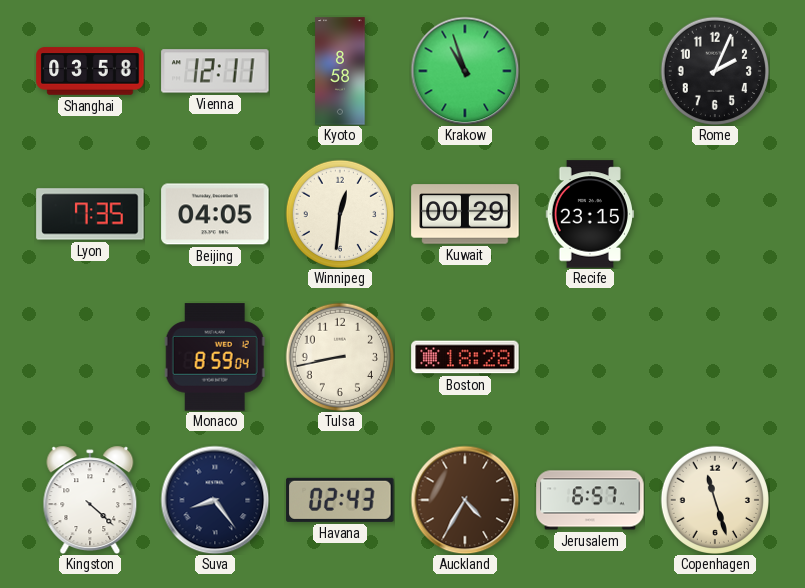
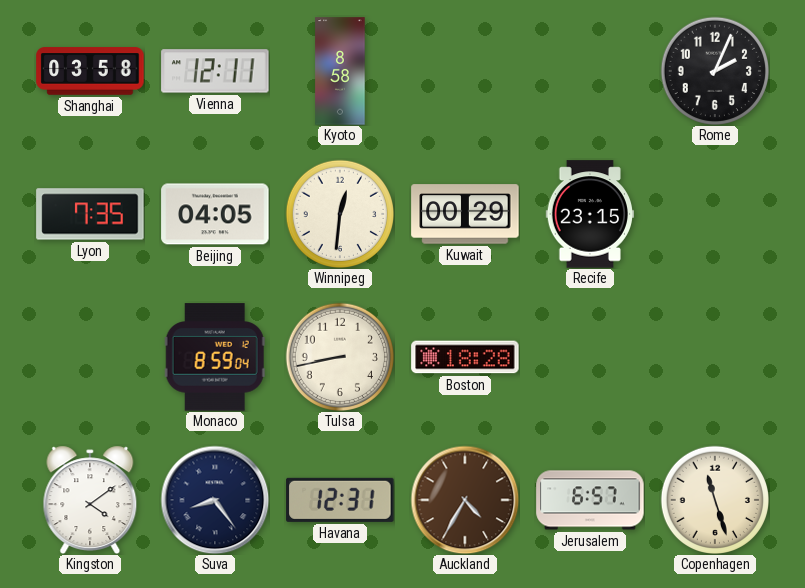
Krakow: 10:57 -> none (465, 71)
Kingston: 4:22 -> 4:09 (90, 500)
Havana: 02:43 -> 12:31 (340, 500)
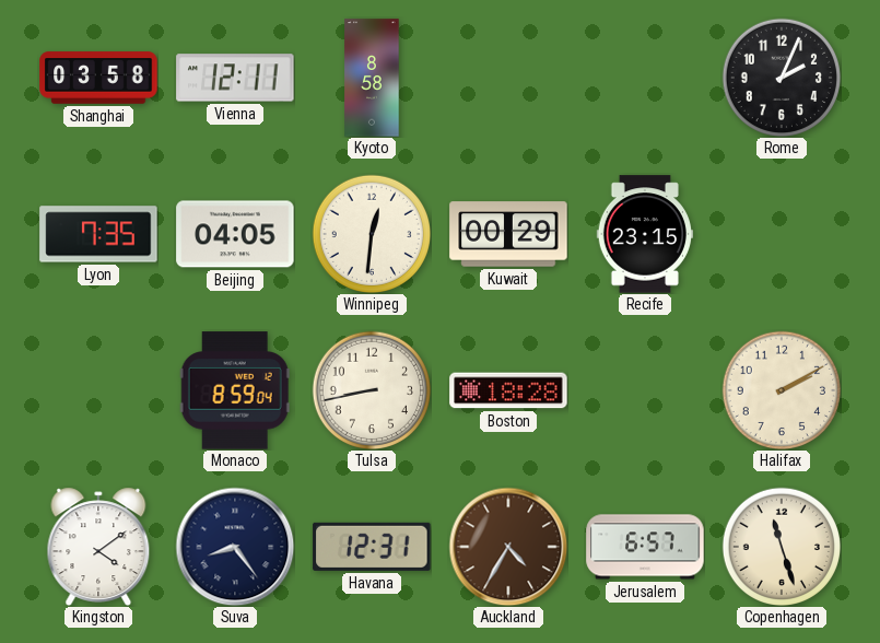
Halifax: none -> 2:10 (781, 389)
